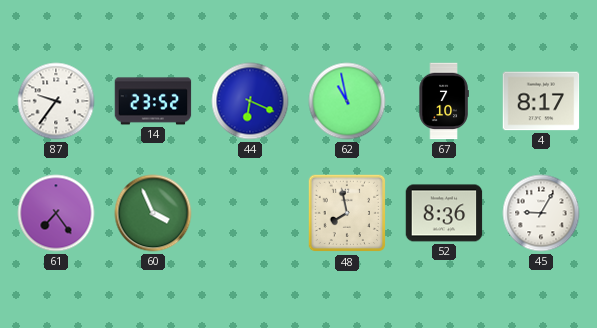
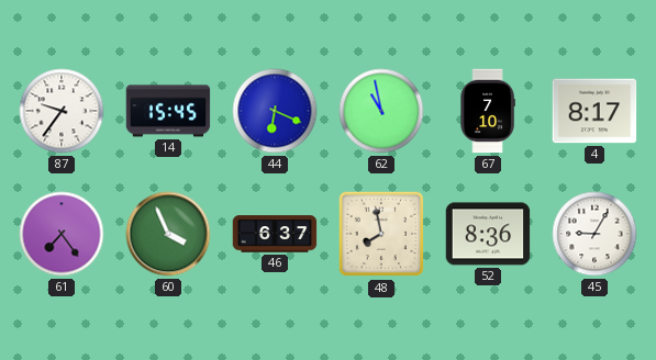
14: 23:52 -> 15:45 (168, 111)
46: none -> 6:37 (275, 234)
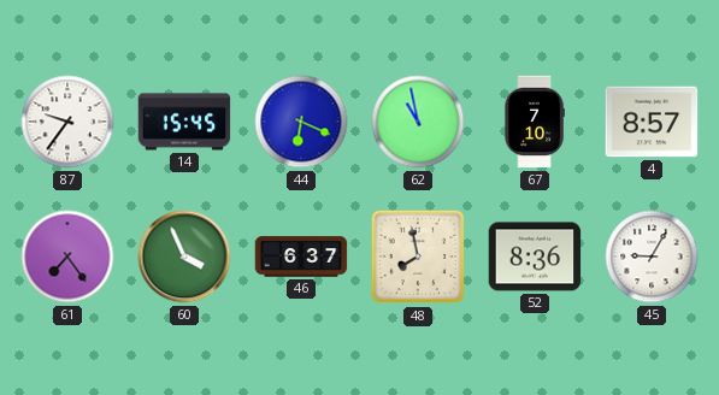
4: 8:17 -> 8:57 (652, 122)
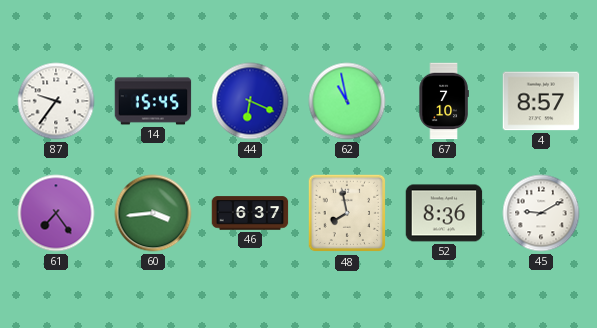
60: 3:56 -> 3:44 (153, 213)
45: 9:05 -> 9:10 (541, 213)
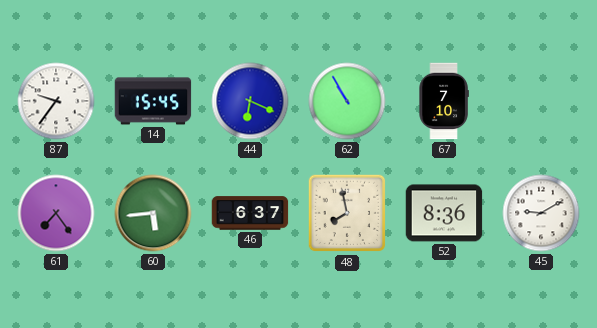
62: 10:58 -> 10:55 (347, 101)
4: 8:57 -> none (541, 101)
60: 3:44 -> 5:44 (153, 213)
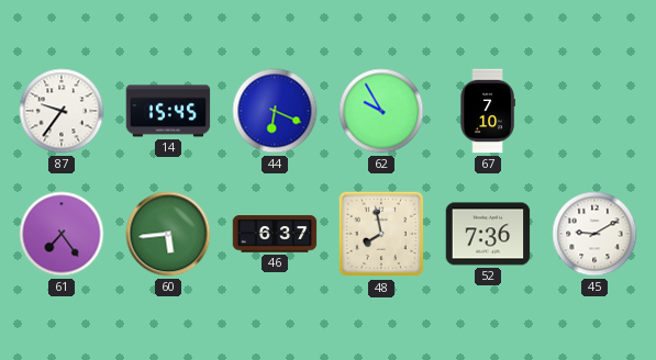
62: 10:55 -> 9:55 (381, 111)
52: 8:36 -> 7:36 (488, 234)
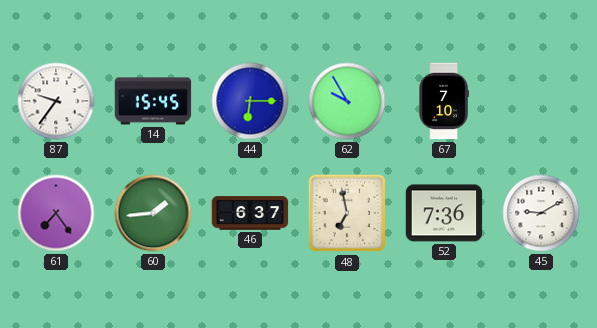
44: 6:19 -> 6:15 (250, 101)
60: 5:44 -> 1:44 (153, 213)
48: 7:58 -> 6:58 (347, 213)
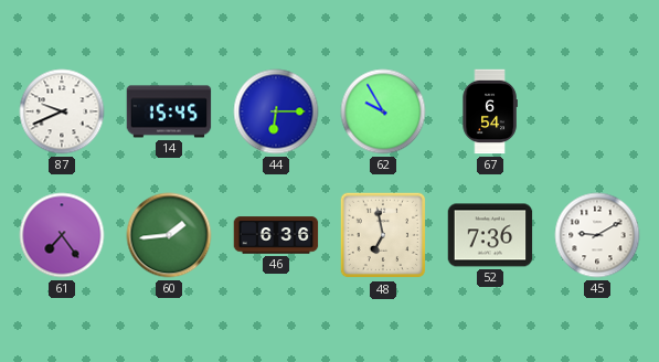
87: 9:36 -> 9:41 (62, 111)
67: 7:10 -> 6:54 (490, 111)
46: 6:37 -> 6:36 (276, 235)
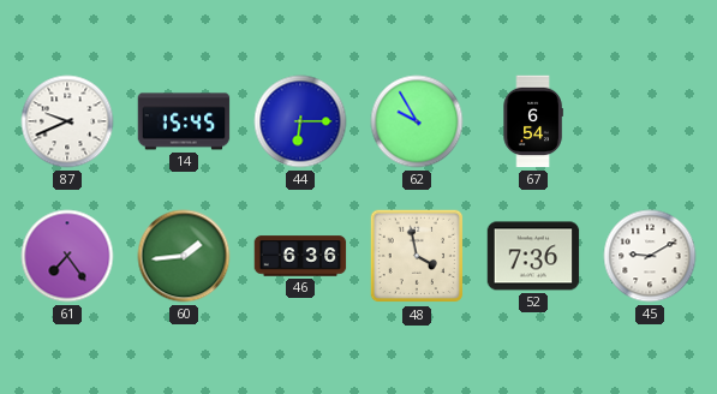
48: 6:58 -> 3:58 (417, 256)
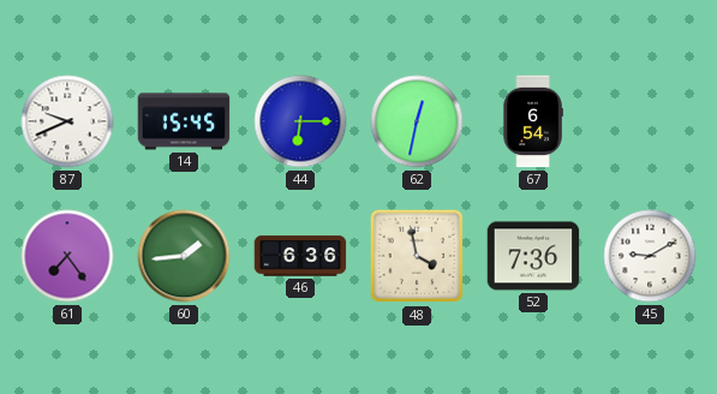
62: 9:55 -> 12:32 (417, 121)
